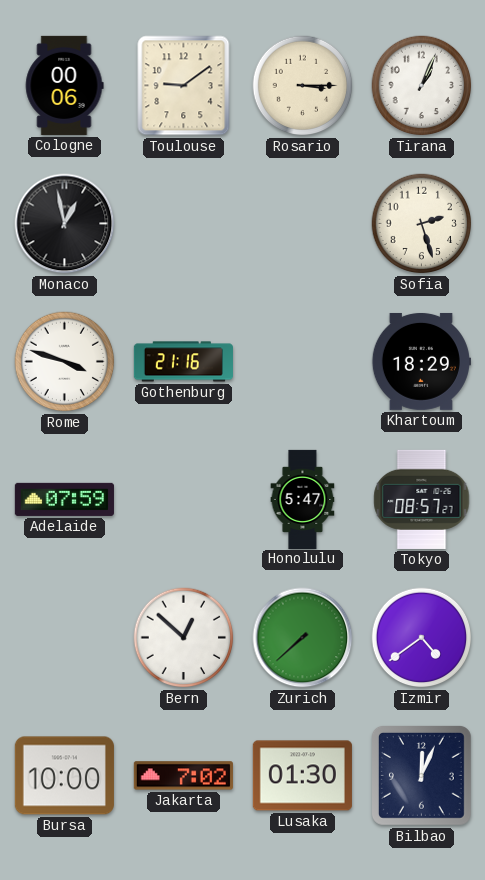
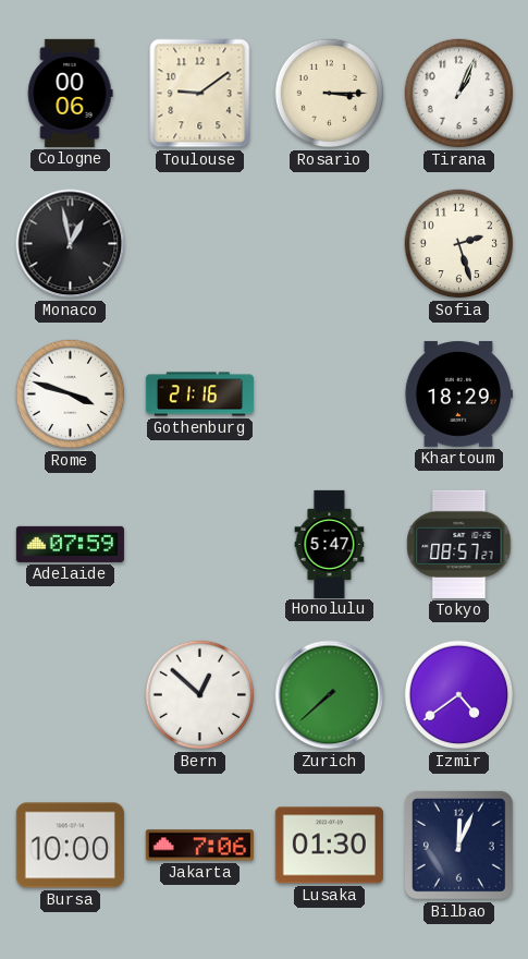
Jakarta: 7:02 -> 7:06 (199, 846)
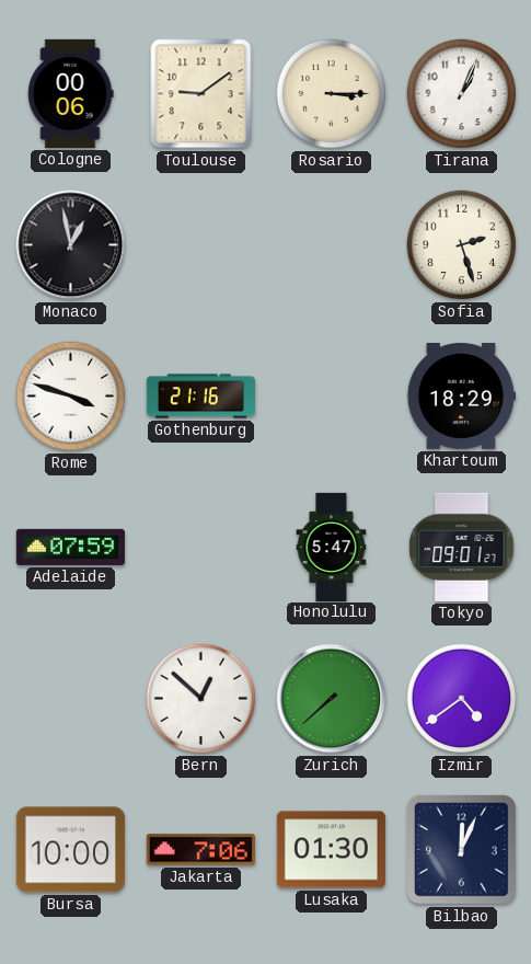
Tokyo: 08:57 -> 09:01 (462, 547)
